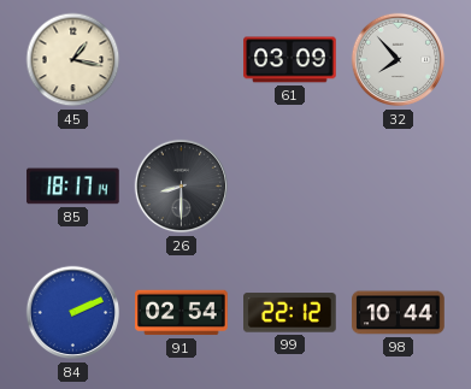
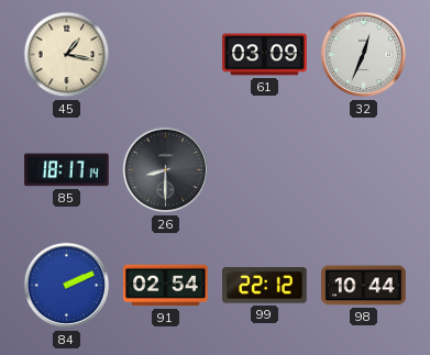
32: 7:53 -> 12:34 (364, 55)
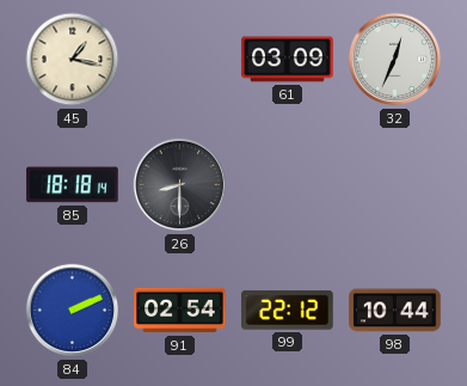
85: 18:17 -> 18:18 (73, 185)
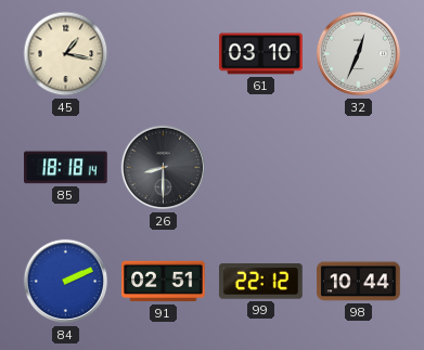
61: 03:09 -> 03:10 (261, 54)
91: 02:54 -> 02:51 (164, 282)
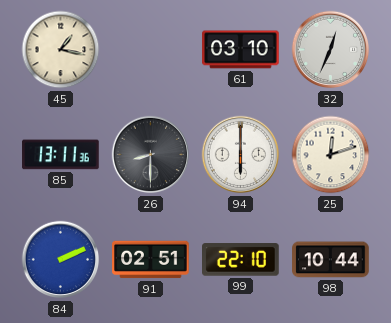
85: 18:18 -> 13:11 (61, 155)
94: none -> 6:00 (241, 155)
25: none -> 12:12 (331, 155)
99: 22:12 -> 22:10 (241, 260)
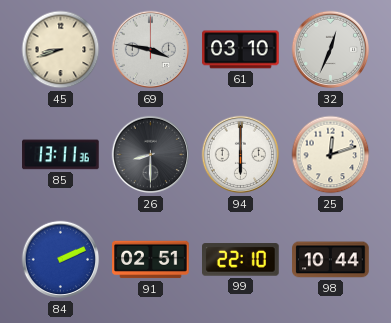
45: 1:17 -> 8:42 (61, 50)
69: none -> 3:47 (151, 50)
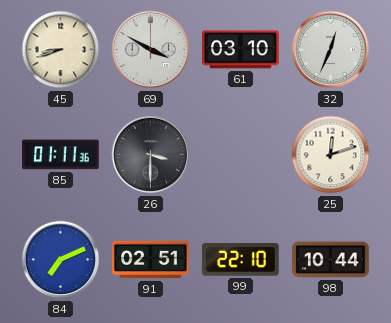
69: 3:47 -> 3:50 (151, 50)
85: 13:11 -> 01:11 (61, 155)
26: 8:30 -> 3:30 (151, 155)
94: 6:00 -> none (241, 155)
84: 2:11 -> 7:11 (61, 260)
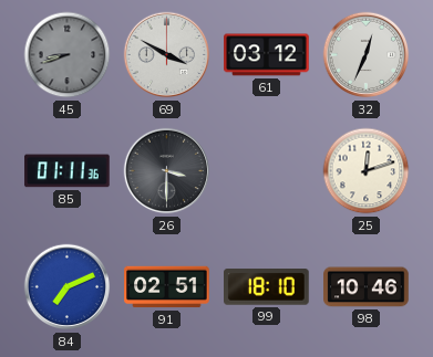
45 dial: cream -> grey (68, 55)
61: 03:10 -> 03:12 (267, 55)
99: 22:10 -> 18:10 (267, 287)
98: 10:44 -> 10:46 (367, 287)
